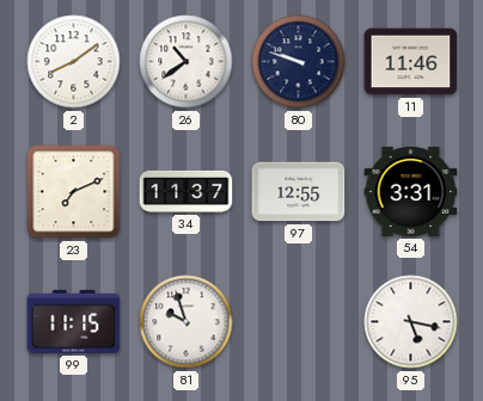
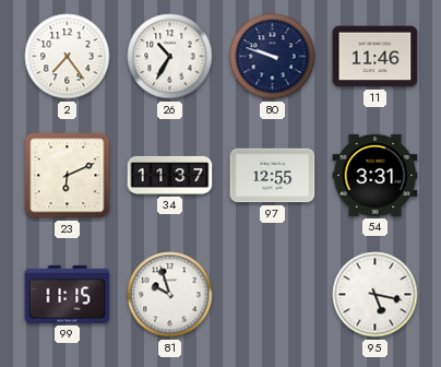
2: 8:09 -> 7:24 (68, 57)
26: 10:39 -> 10:35 (170, 57)
23: 7:11 -> 6:11 (68, 176)
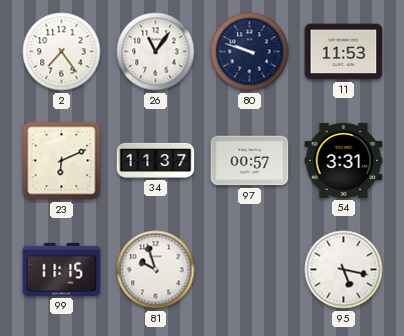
26: 10:35 -> 11:06 (156, 52)
11: 11:46 -> 11:53 (344, 52)
97: 12:55 -> 00:57 (250, 161)
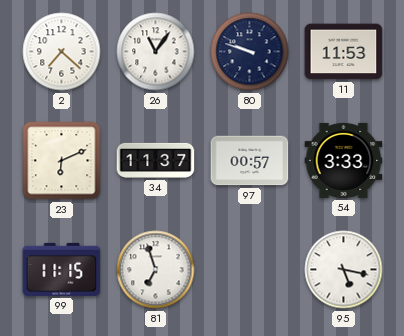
2: 7:24 -> 7:22 (62, 52)
54: 3:31 -> 3:33 (344, 160)
81: 9:57 -> 6:57 (156, 270)
